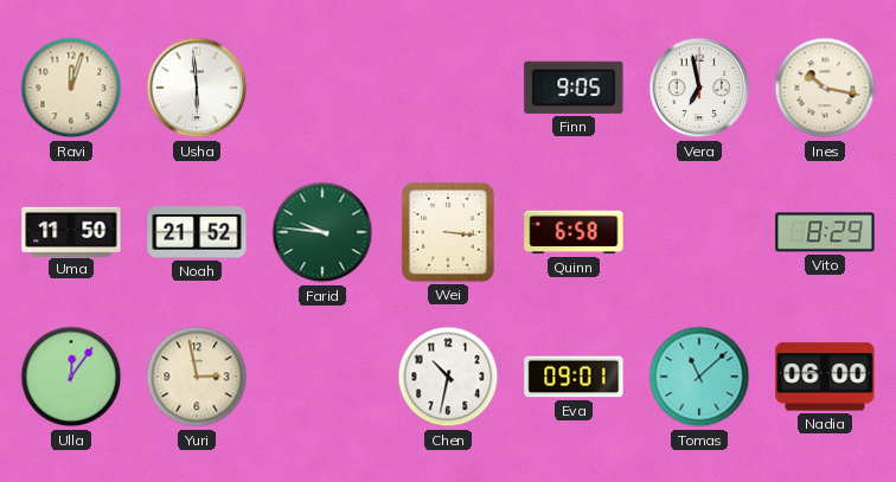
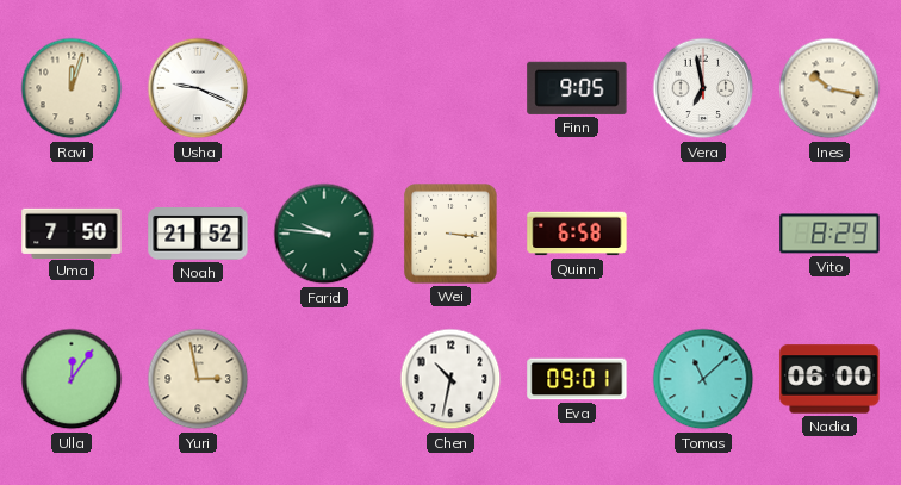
Usha: 5:59 -> 9:19 (198, 88)
Uma: 11:50 -> 7:50 (72, 232)
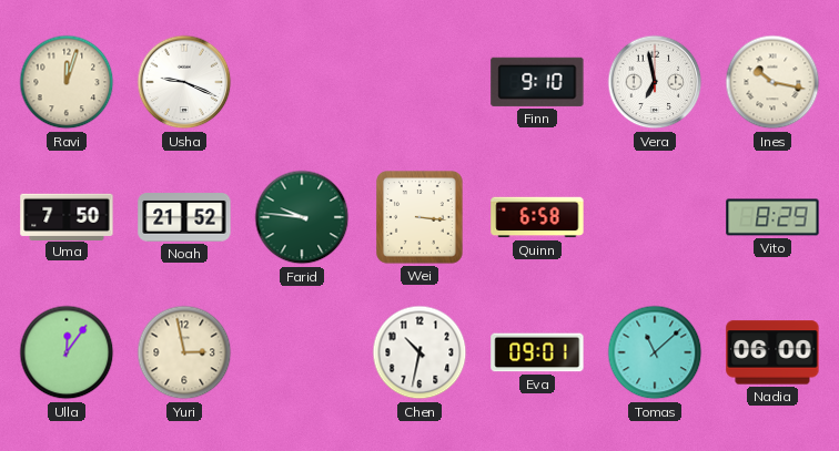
Finn: 9:05 -> 9:10 (537, 82)
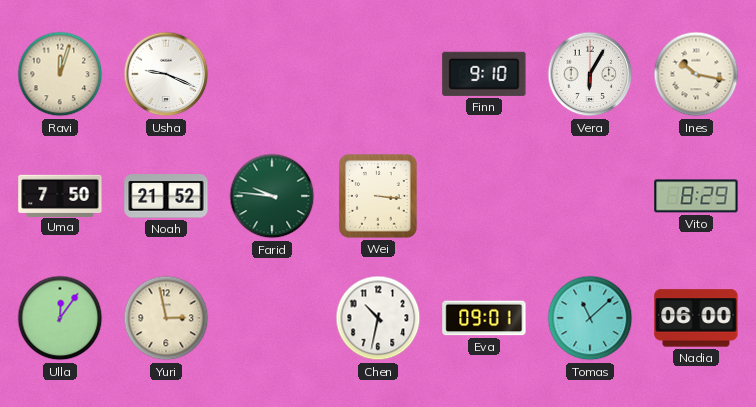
Vera: 6:58 -> 6:05 (590, 74)
Quinn: 6:58 -> none (537, 217)
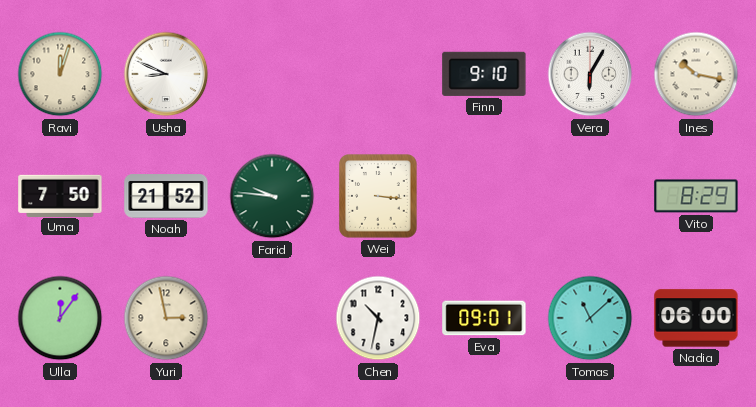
Usha: 9:19 -> 8:49 (166, 74)
